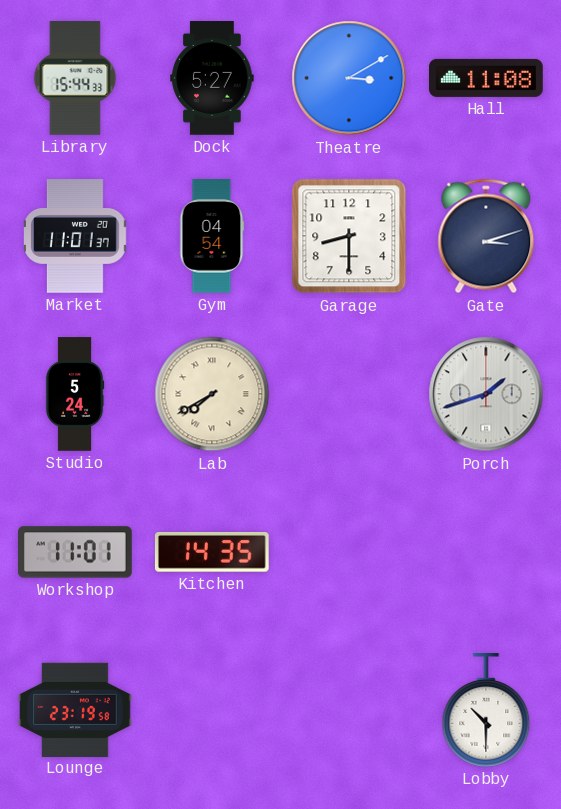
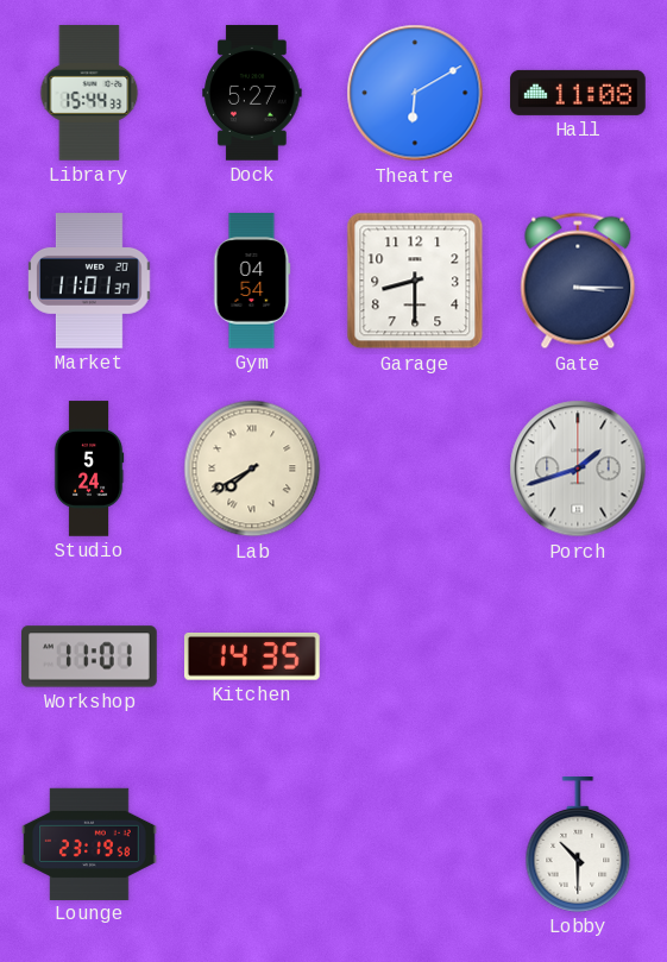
Theatre: 3:10 -> 6:10 (415, 93)
Gate: 3:12 -> 3:15 (578, 281)
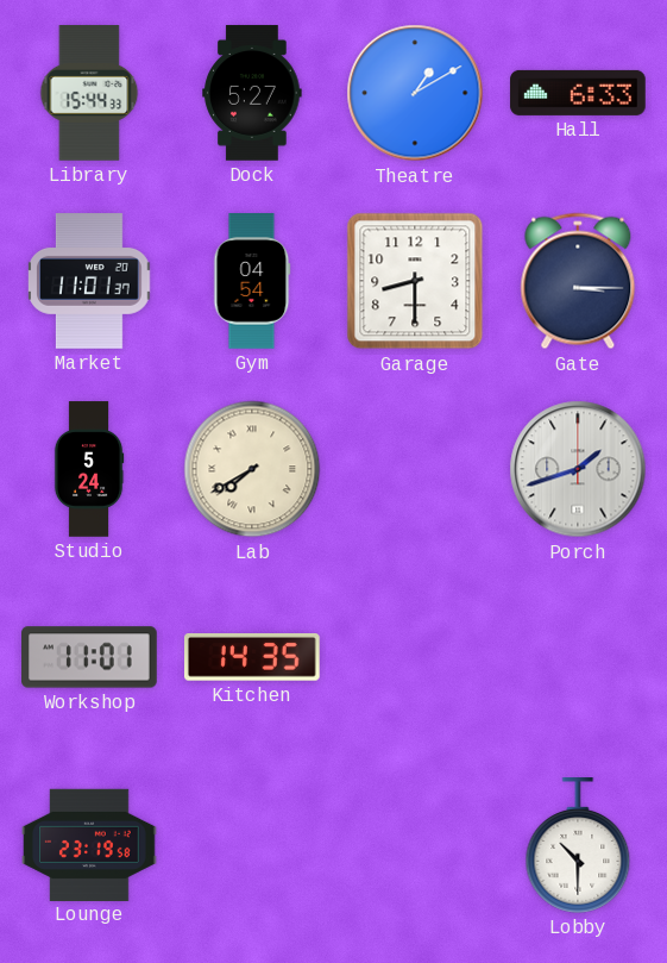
Theatre: 6:10 -> 1:10 (415, 93)
Hall: 11:08 -> 6:33 (578, 93)
